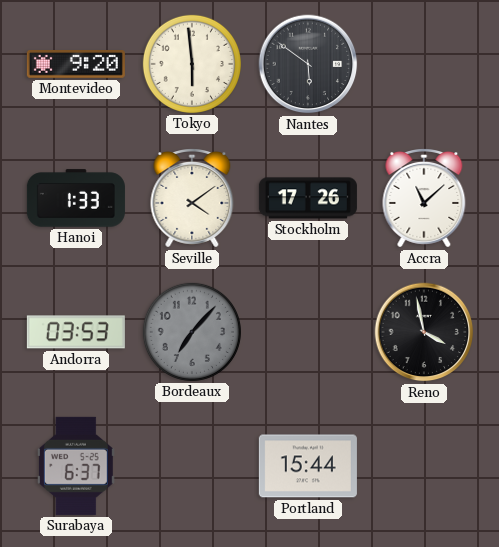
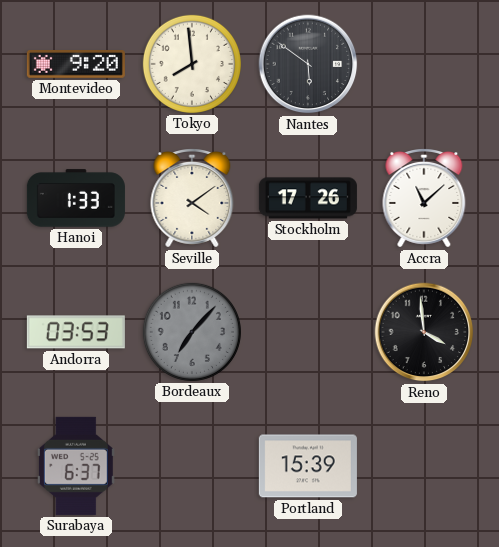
Tokyo: 5:59 -> 7:59 (192, 64)
Reno: 3:58 -> 3:59 (424, 332)
Portland: 15:44 -> 15:39 (308, 466)
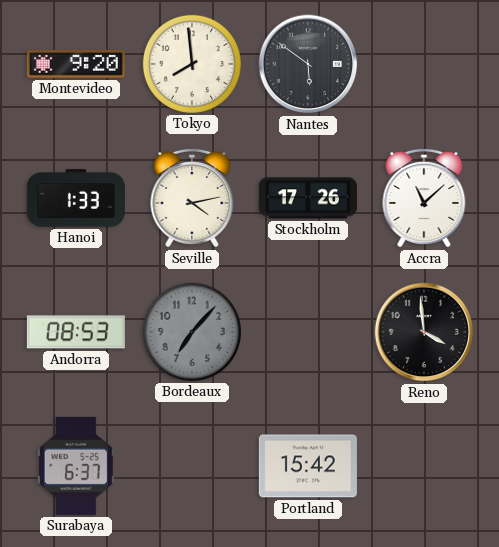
Seville: 4:09 -> 4:13 (192, 199)
Andorra: 03:53 -> 08:53 (76, 332)
Portland: 15:39 -> 15:42 (308, 466)
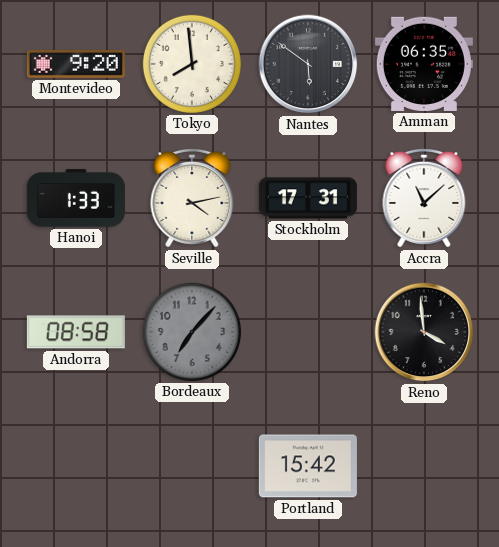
Amman: none -> 06:35 (424, 64)
Stockholm: 17:26 -> 17:31 (308, 198)
Andorra: 08:53 -> 08:58 (76, 332)
Surabaya: 6:37 -> none (76, 466)
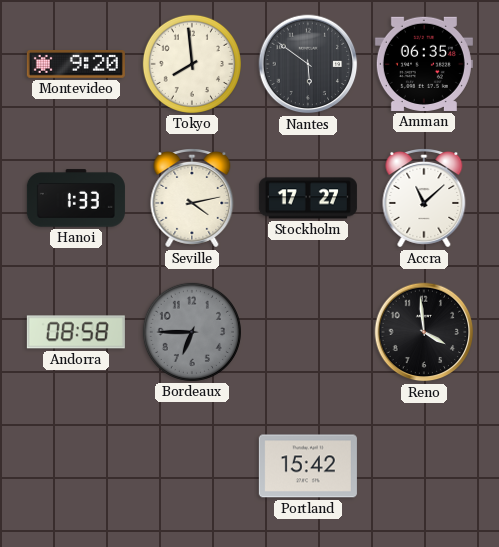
Stockholm: 17:31 -> 17:27 (308, 198)
Bordeaux: 7:07 -> 6:45 (192, 332)
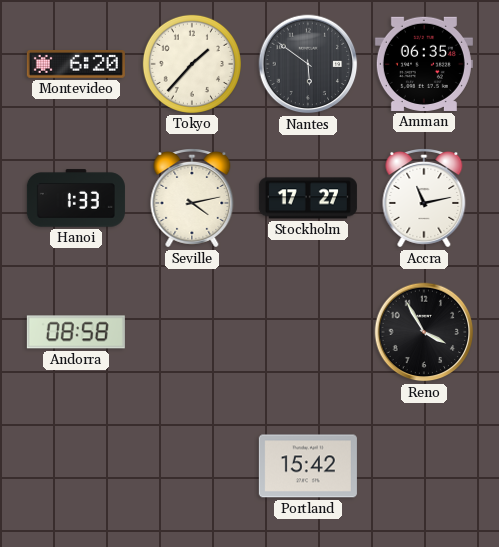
Montevideo: 9:20 -> 6:20 (76, 65)
Tokyo: 7:59 -> 1:37 (192, 64)
Accra: 11:08 -> 11:13 (424, 199)
Bordeaux: 6:45 -> none (192, 332)
Reno: 3:59 -> 3:55 (424, 332)
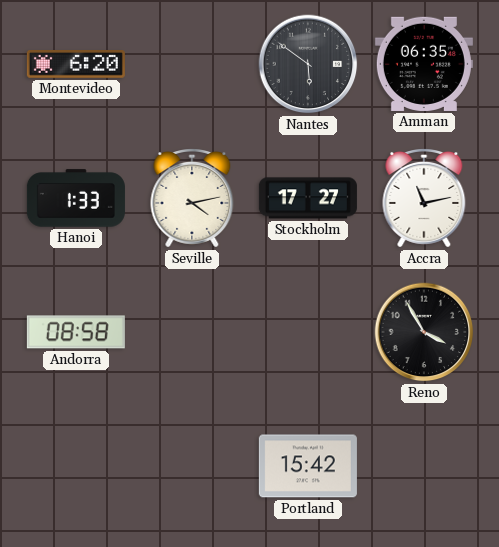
Tokyo: 1:37 -> none (192, 64)
